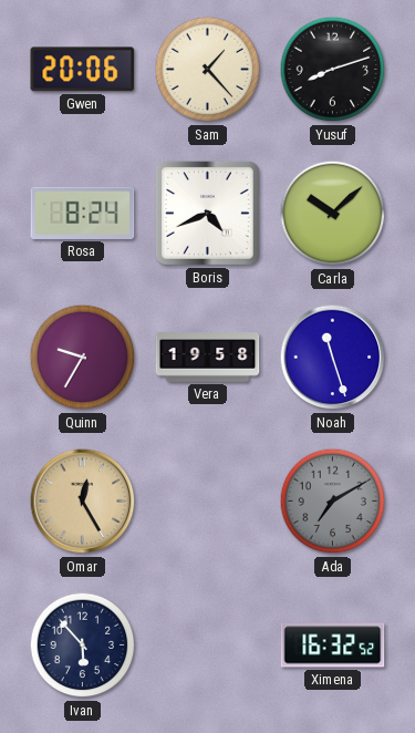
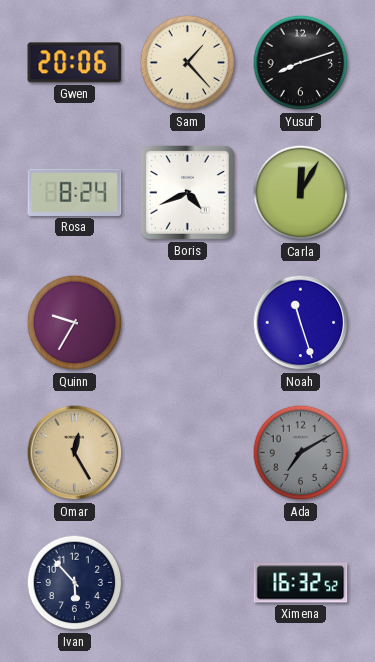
Carla: 10:08 -> 12:05 (301, 193)
Vera: 19:58 -> none (208, 358)
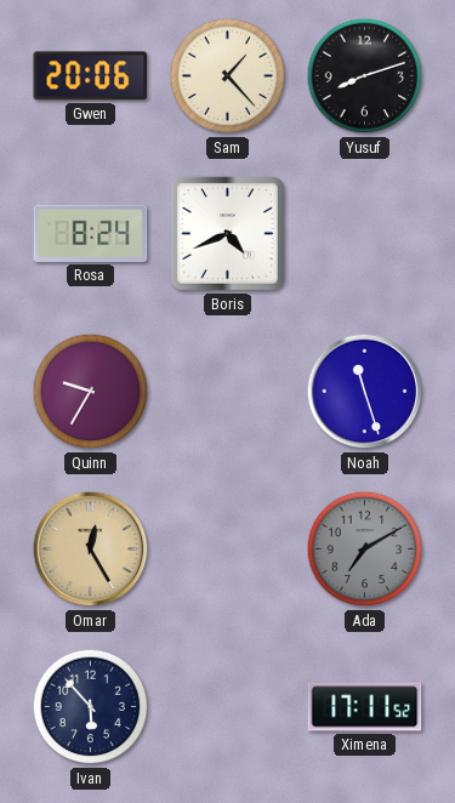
Carla: 12:05 -> none (301, 193)
Ximena: 16:32 -> 17:11 (365, 707)
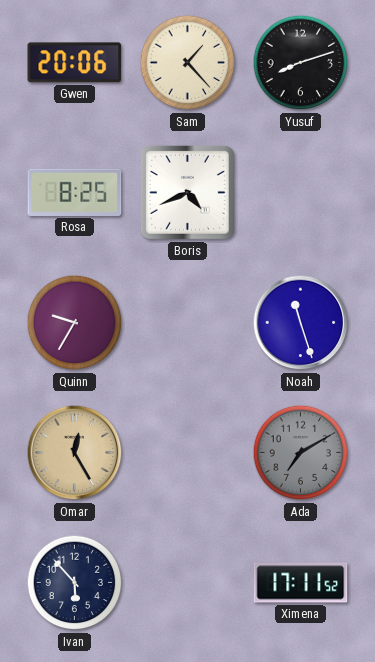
Rosa: 8:24 -> 8:25 (75, 192)
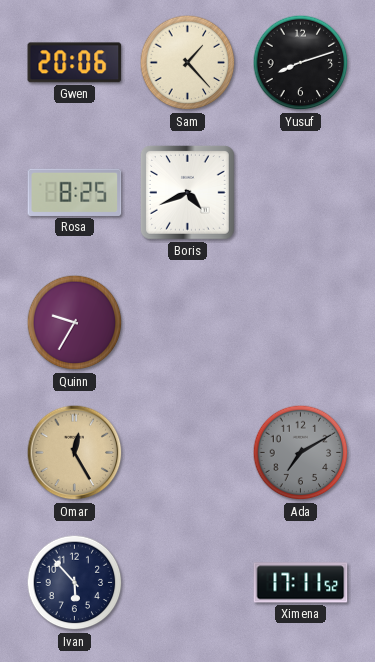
Noah: 11:27 -> none (301, 323)
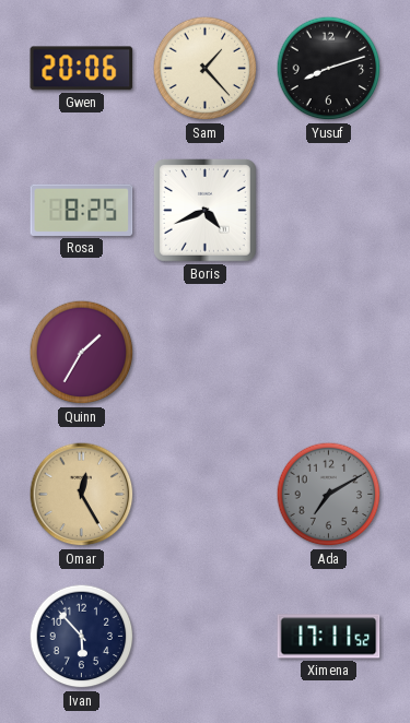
Quinn: 9:35 -> 1:35 (82, 353)
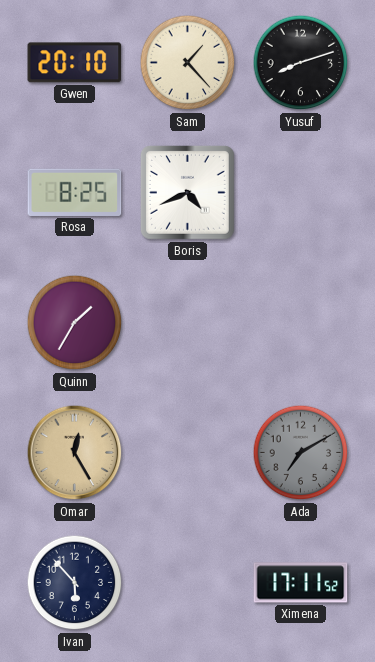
Gwen: 20:06 -> 20:10 (75, 63)
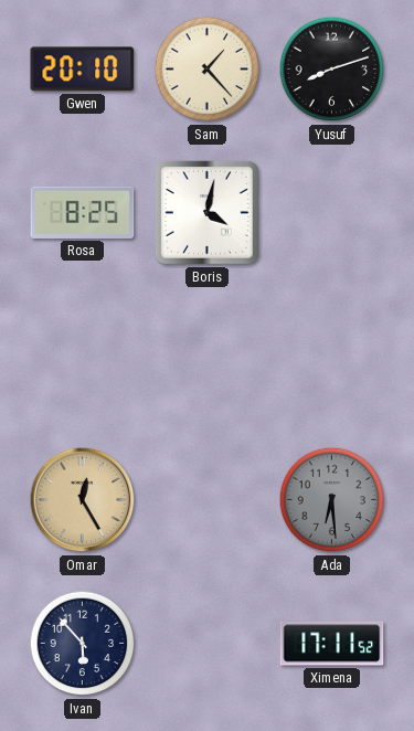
Boris: 4:41 -> 4:02 (206, 212)
Quinn: 1:35 -> none (75, 323)
Ada: 7:10 -> 6:29 (332, 500)
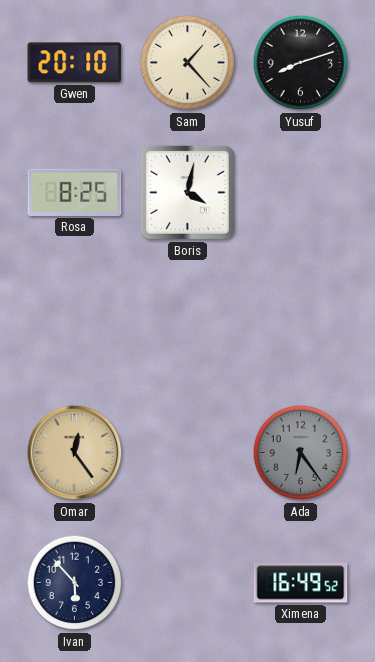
Omar: 12:25 -> 12:24 (75, 453)
Ada: 6:29 -> 6:24 (301, 453)
Ximena: 17:11 -> 16:49 (301, 583)
